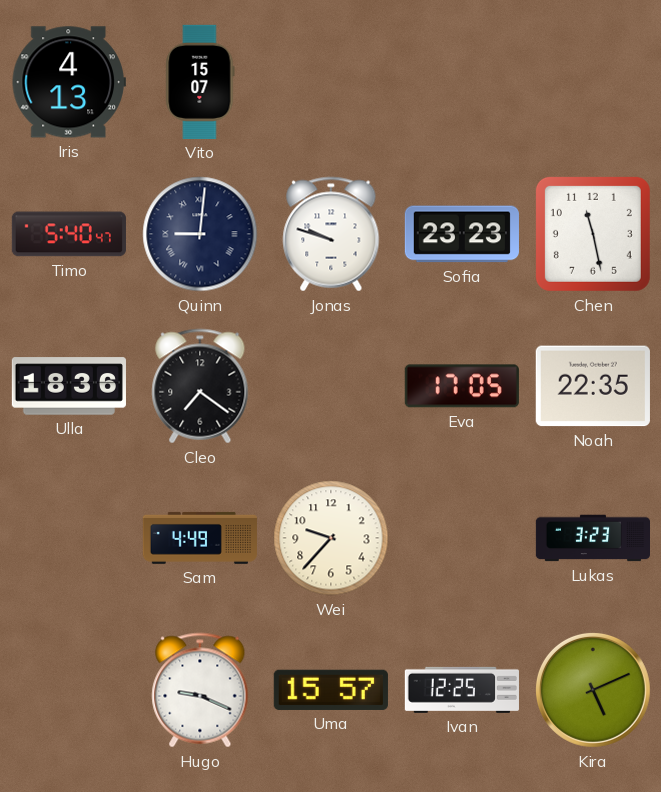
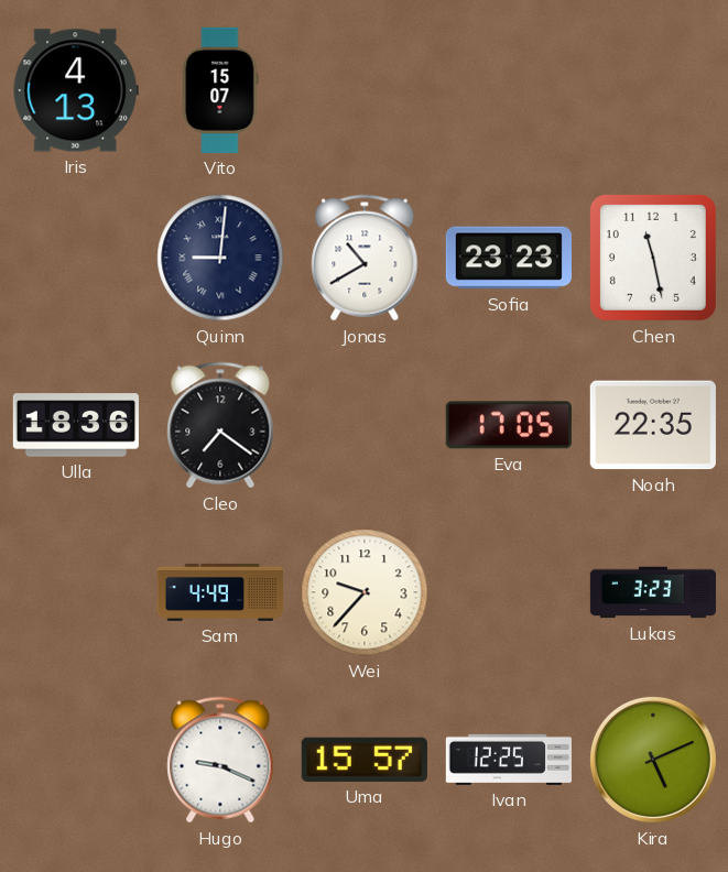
Timo: 5:40 -> none (69, 234)
Jonas: 9:48 -> 10:40 (365, 258)
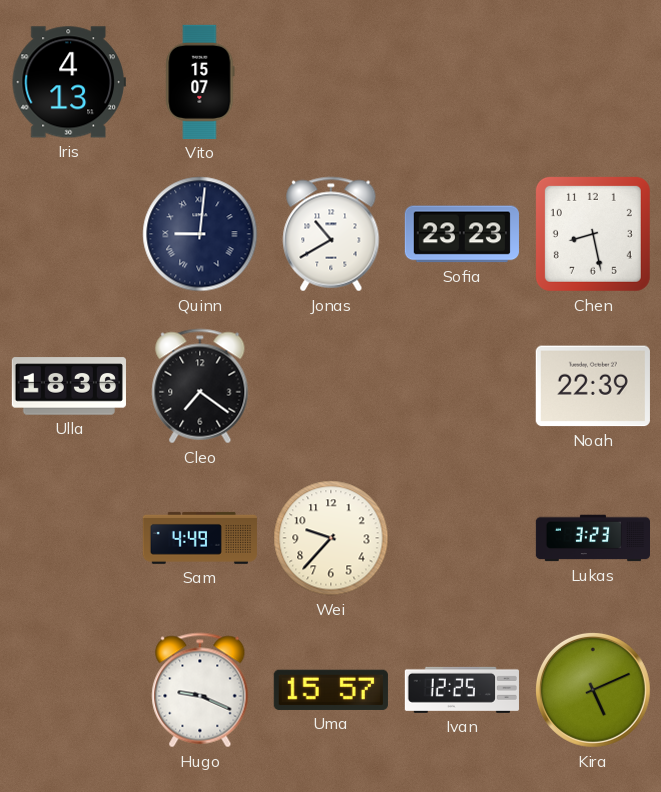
Chen: 11:28 -> 8:28 (593, 234)
Eva: 17:05 -> none (509, 425)
Noah: 22:35 -> 22:39 (593, 386)
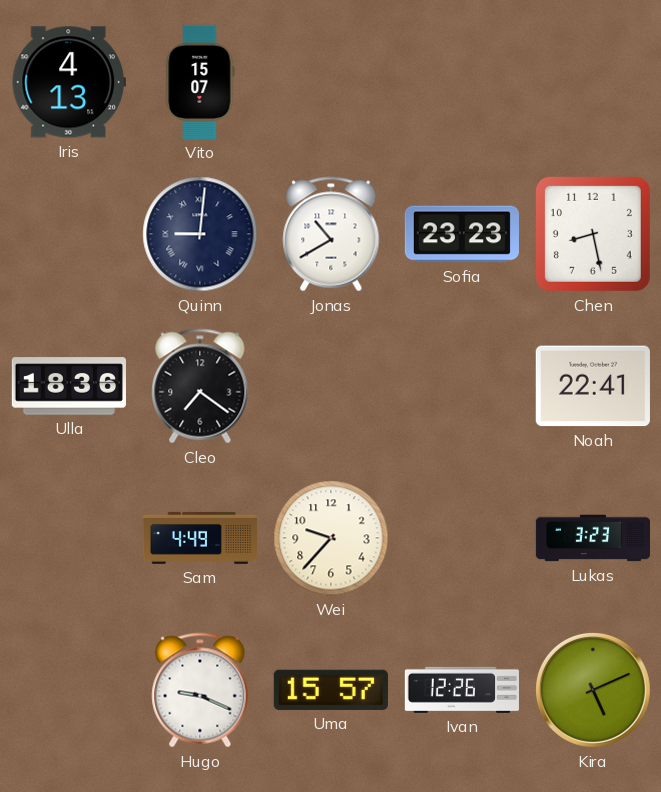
Noah: 22:39 -> 22:41 (593, 386)
Ivan: 12:25 -> 12:26 (462, 690)
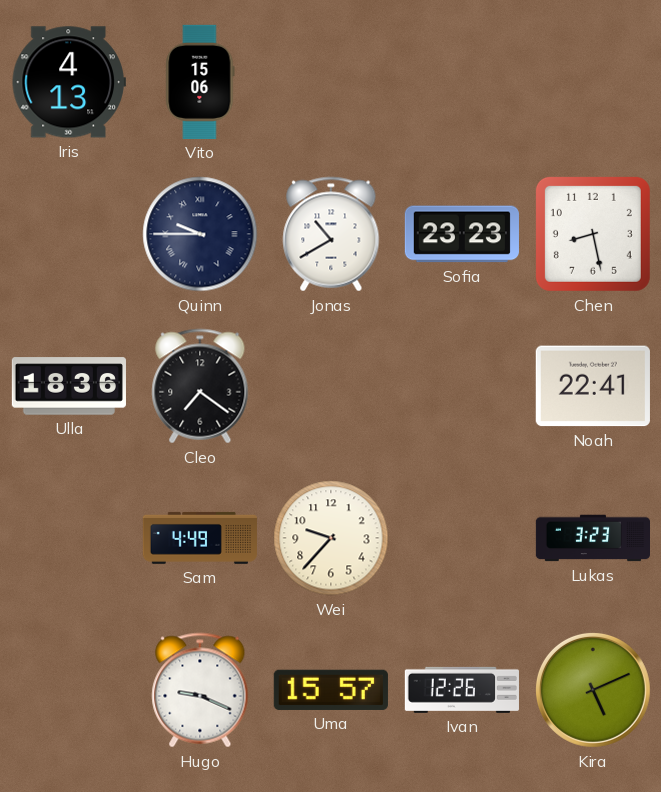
Vito: 15:07 -> 15:06 (200, 82)
Quinn: 9:01 -> 9:45 (200, 234)
